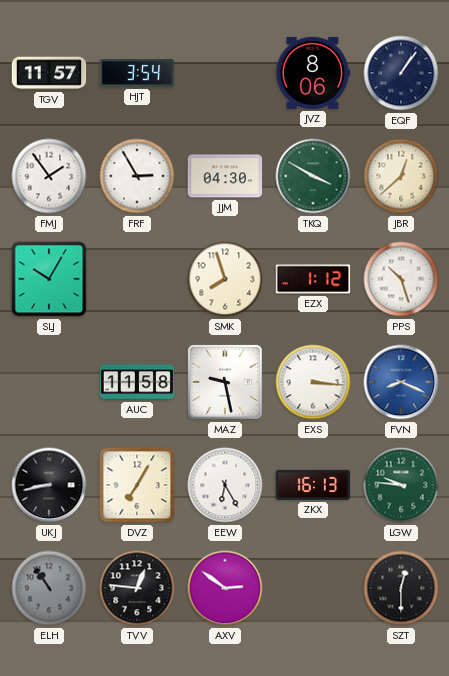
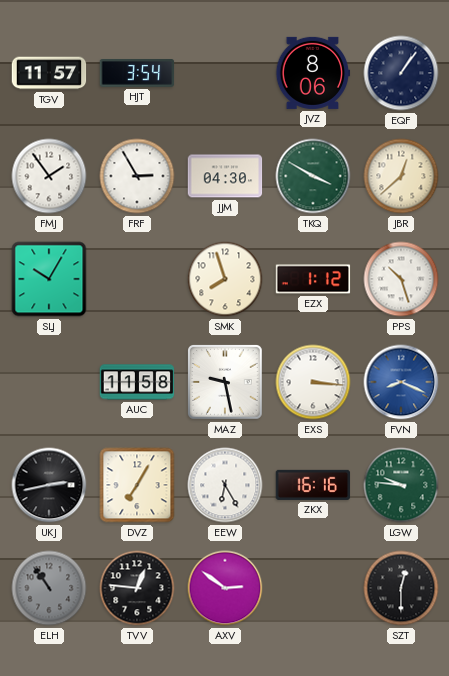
UKJ: 8:43 -> 2:43 (49, 485)
ZKX: 16:13 -> 16:16 (313, 485)
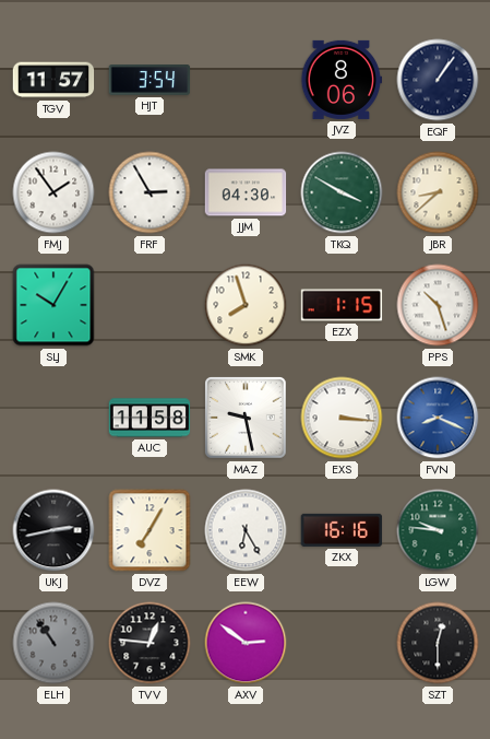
JBR: 12:38 -> 8:38 (438, 192)
EZX: 1:12 -> 1:15 (342, 305)
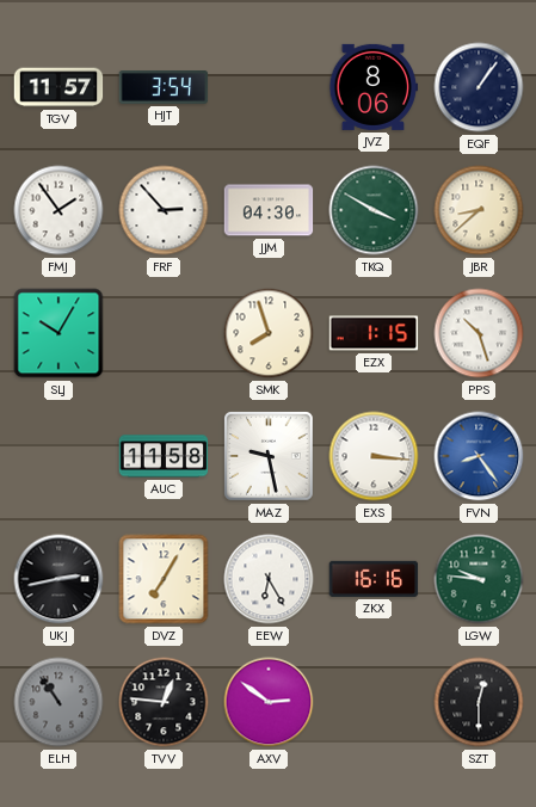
FRF: 2:55 -> 2:53 (164, 210)
FVN: 8:19 -> 8:24 (479, 456)
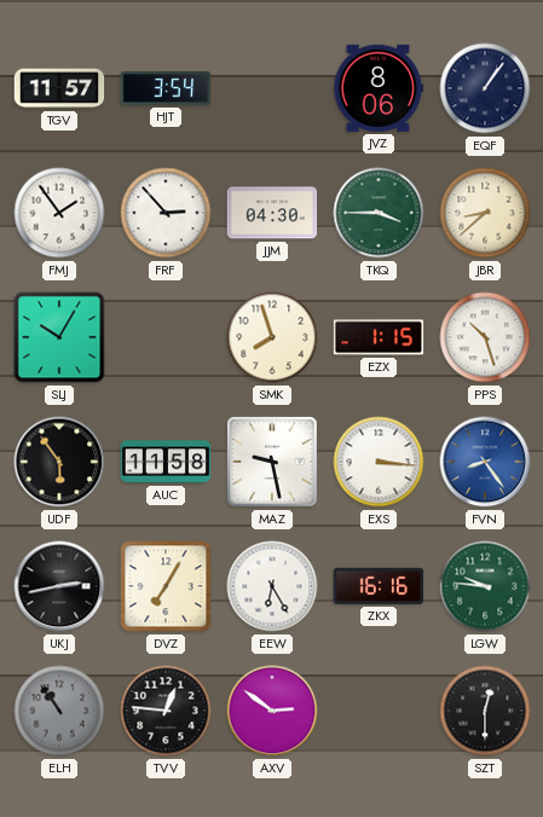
TKQ: 3:50 -> 3:45 (379, 213)
UDF: none -> 5:54 (59, 462)
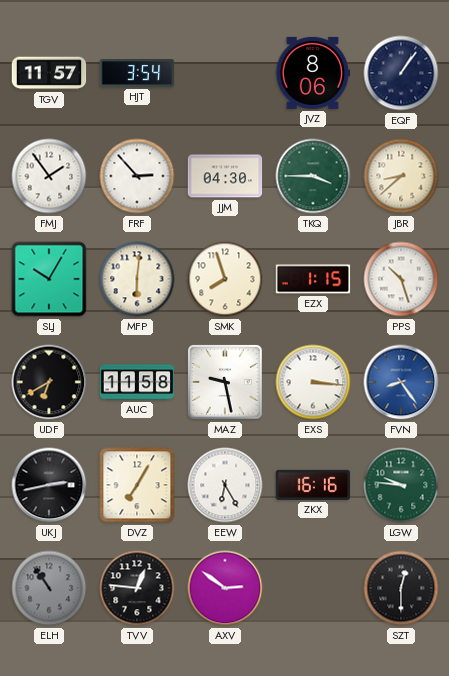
MFP: none -> 6:01 (137, 279)
UDF: 5:54 -> 6:40 (49, 382)
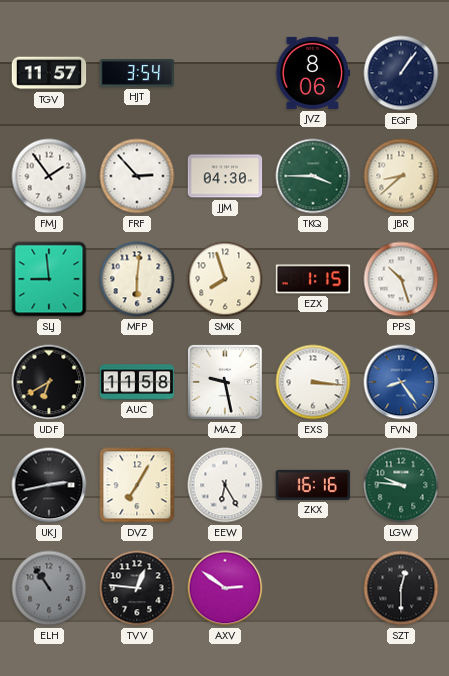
SLJ: 10:05 -> 8:59 (49, 279)
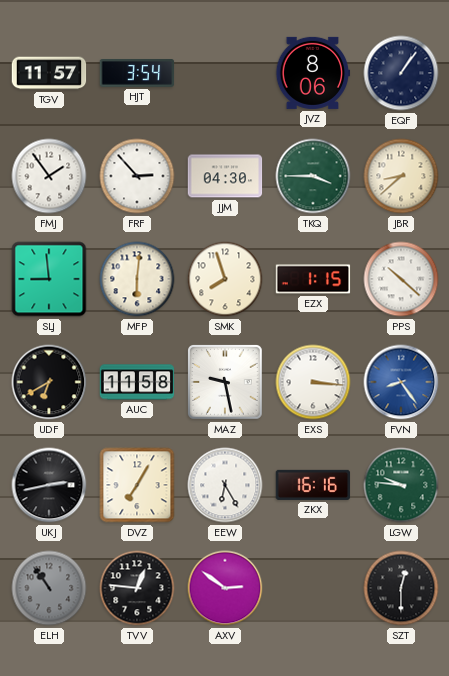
PPS: 10:27 -> 10:22 (401, 279)
